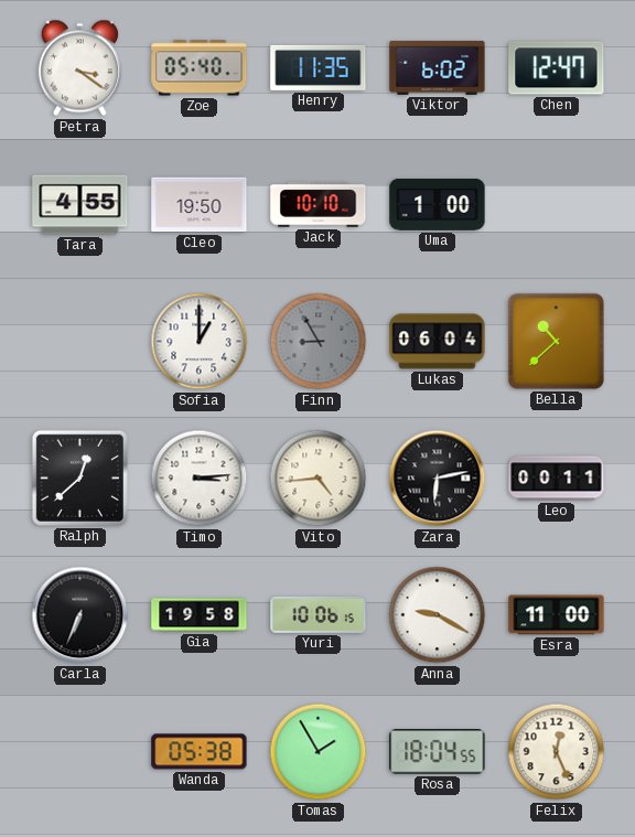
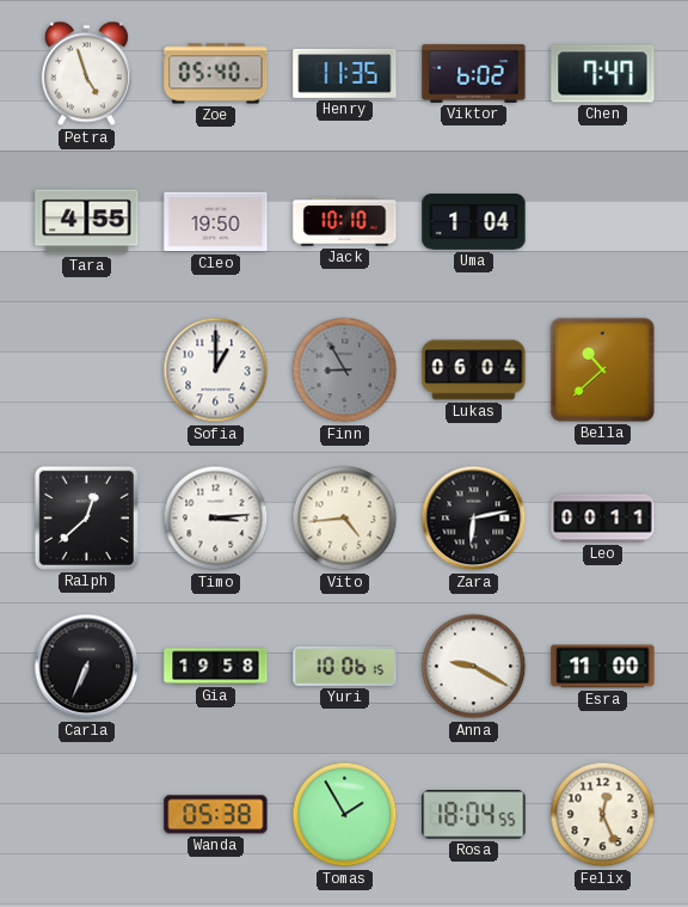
Petra: 3:21 -> 4:57 (86, 74)
Chen: 12:47 -> 7:47 (603, 74)
Uma: 1:00 -> 1:04 (474, 222)
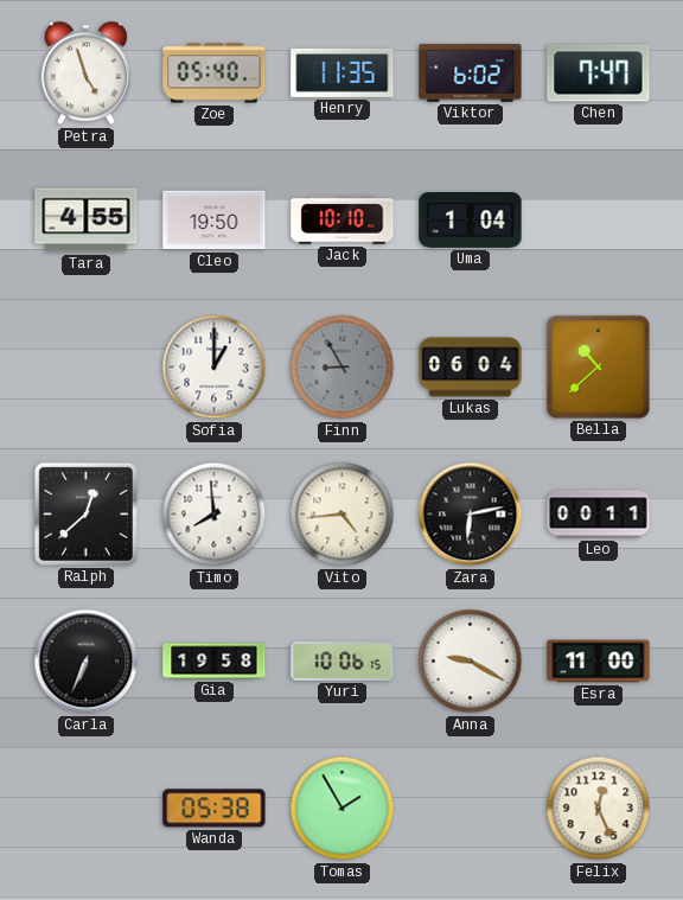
Timo: 3:14 -> 7:59 (215, 515)
Rosa: 18:04 -> none (474, 815)
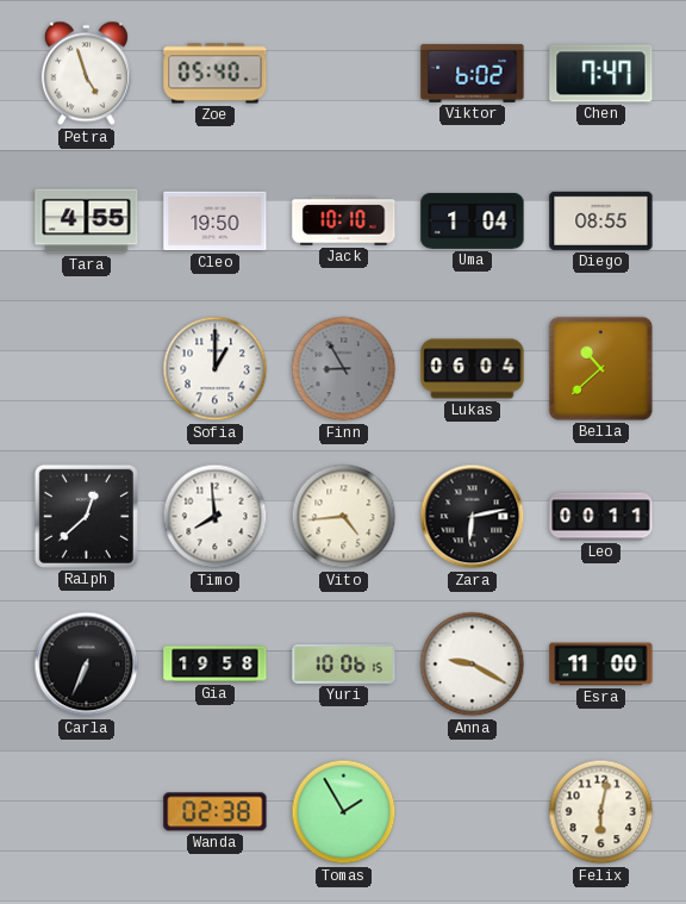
Henry: 11:35 -> none (343, 72)
Diego: none -> 08:55 (601, 220)
Wanda: 05:38 -> 02:38 (216, 812)
Felix: 12:26 -> 6:02 (601, 812)
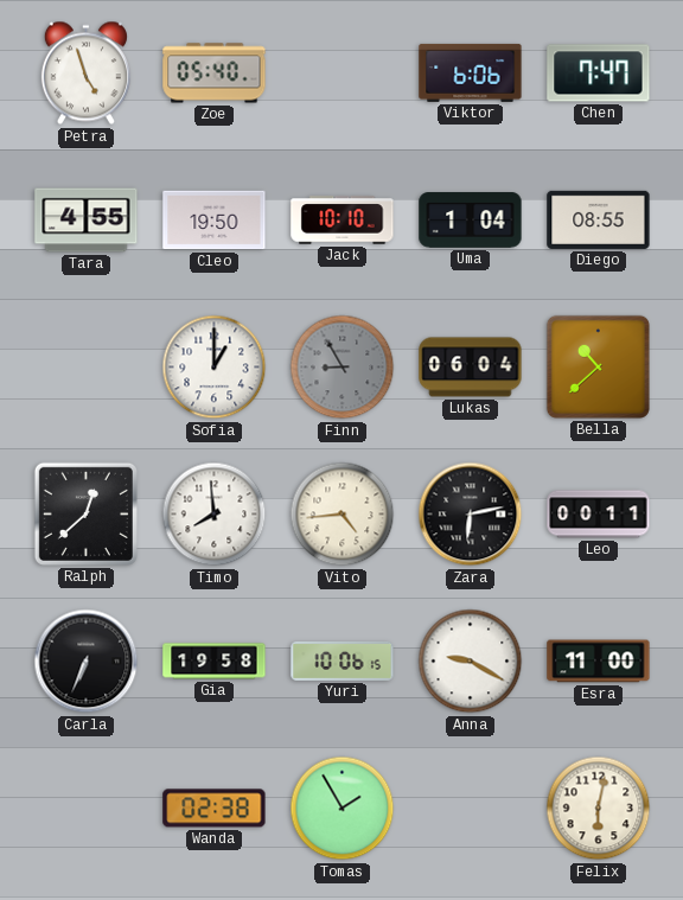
Viktor: 6:02 -> 6:06 (471, 72)
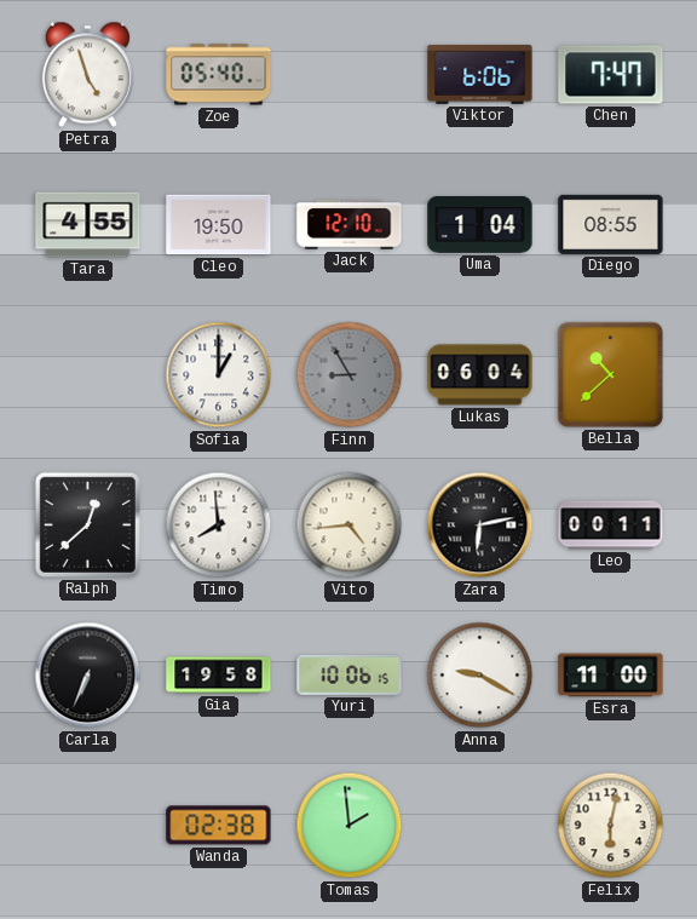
Jack: 10:10 -> 12:10 (350, 225)
Tomas: 1:55 -> 1:59 (350, 826)
